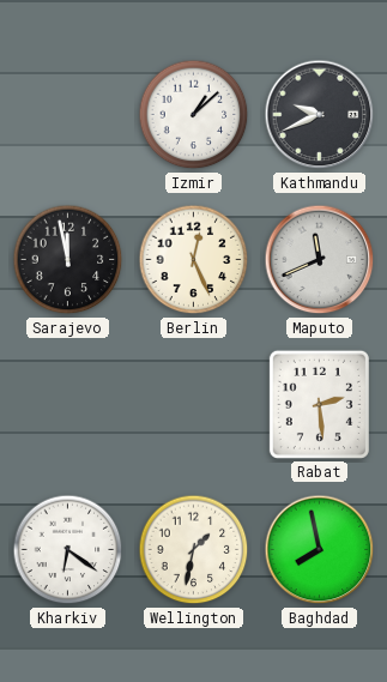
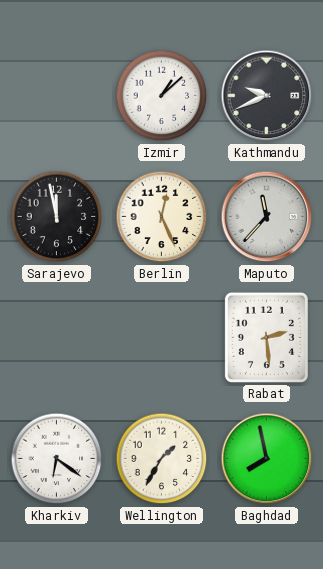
Maputo: 11:41 -> 11:37 (267, 217)
Wellington: 1:32 -> 1:35 (162, 459)
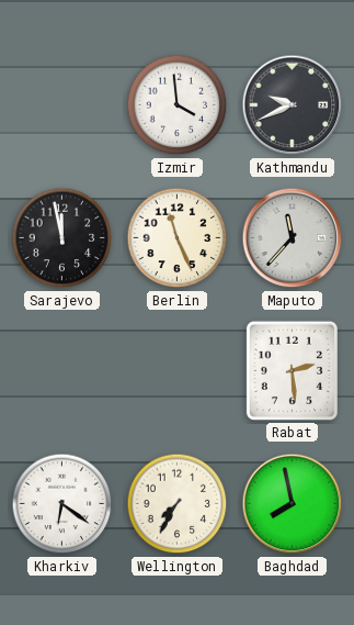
Izmir: 1:08 -> 3:59 (178, 105)
Berlin: 12:26 -> 11:26 (178, 238)
Wellington: 1:35 -> 7:35 (178, 504)
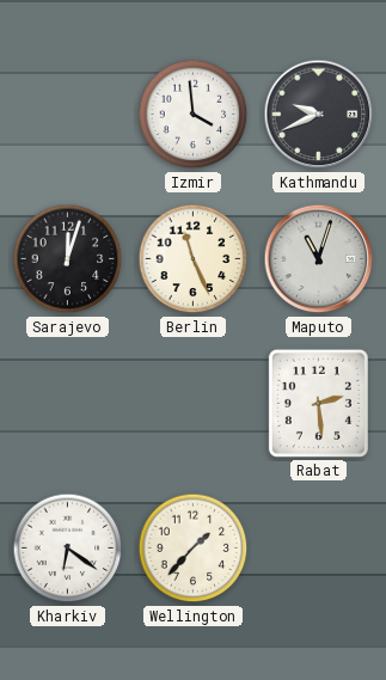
Sarajevo: 11:58 -> 12:03 (68, 259)
Maputo: 11:37 -> 11:03 (319, 259)
Wellington: 7:35 -> 1:37 (194, 549)
Baghdad: 7:58 -> none (293, 504)
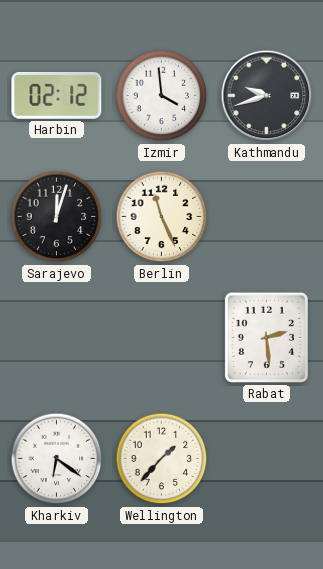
Harbin: none -> 02:12 (57, 95)
Kathmandu: 9:41 -> 9:42 (267, 96)
Maputo: 11:03 -> none (319, 259)
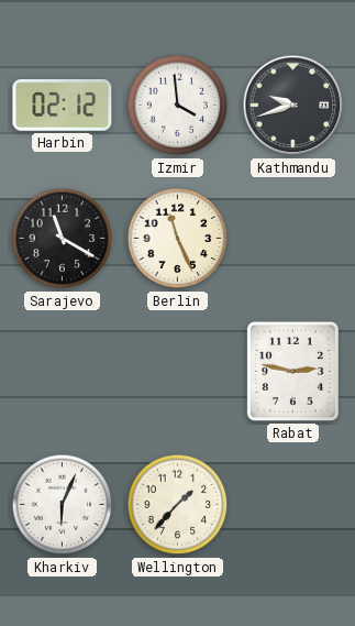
Sarajevo: 12:03 -> 11:20 (63, 239)
Rabat: 2:29 -> 2:47 (292, 371)
Kharkiv: 6:21 -> 6:04 (63, 505)
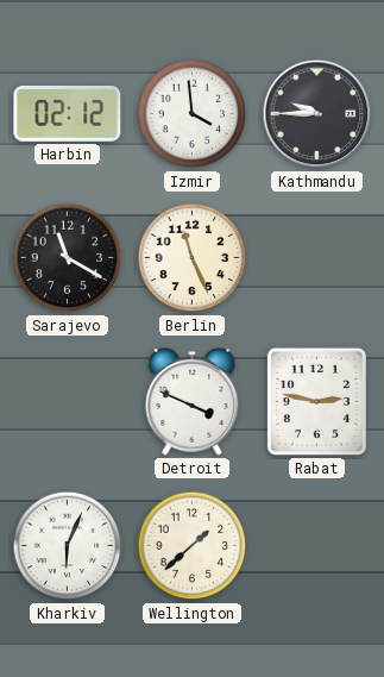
Kathmandu: 9:42 -> 9:45 (317, 114)
Detroit: none -> 3:49 (193, 401)
Wellington: 1:37 -> 1:38 (193, 546)
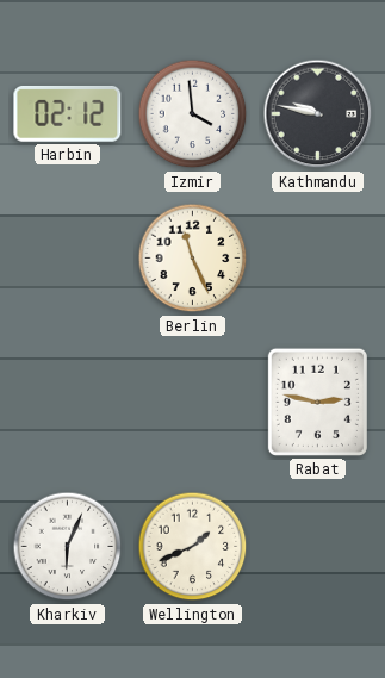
Kathmandu: 9:45 -> 9:47 (318, 114)
Sarajevo: 11:20 -> none (68, 258)
Detroit: 3:49 -> none (193, 401)
Wellington: 1:38 -> 1:41 (193, 547)
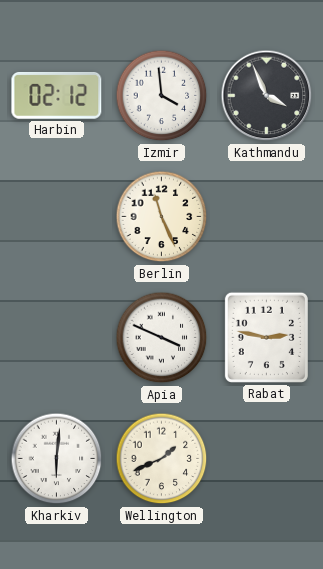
Kathmandu: 9:47 -> 3:56 (267, 96)
Apia: none -> 3:49 (162, 338)
Kharkiv: 6:04 -> 6:01 (57, 459)
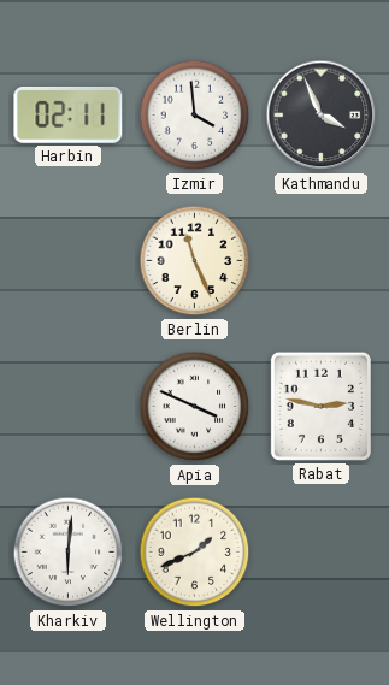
Harbin: 02:12 -> 02:11 (69, 114)
